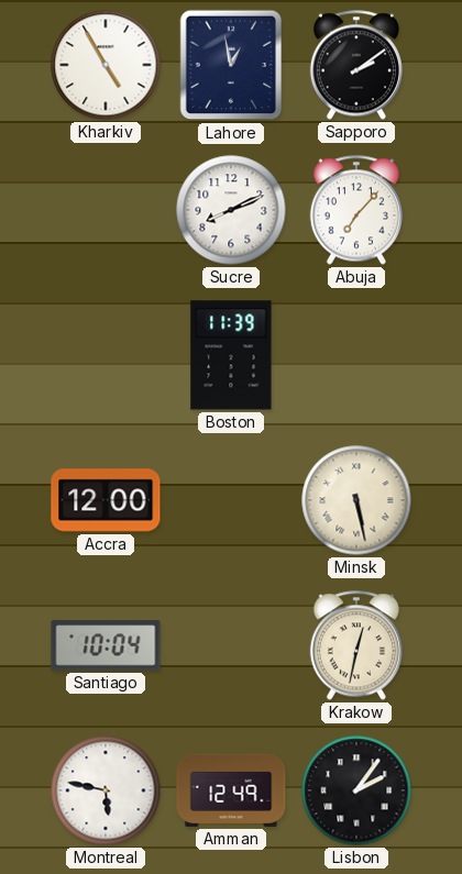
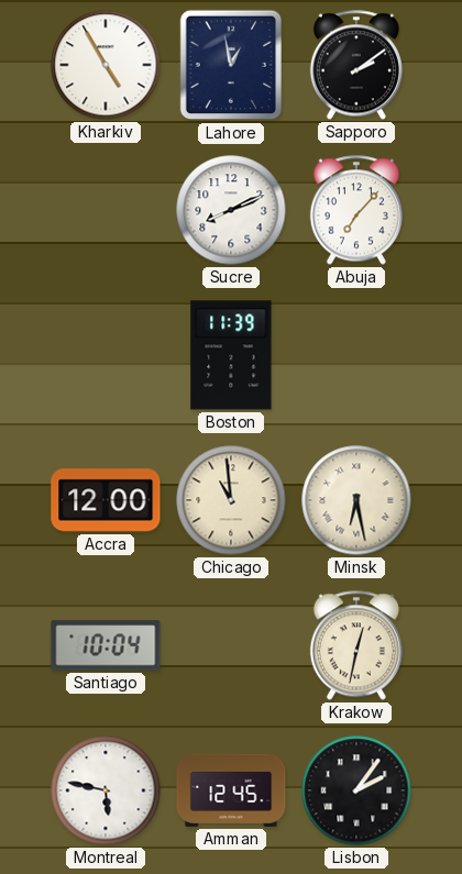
Chicago: none -> 10:59 (231, 500)
Minsk: 5:28 -> 6:28 (356, 500)
Amman: 12:49 -> 12:45 (231, 790)
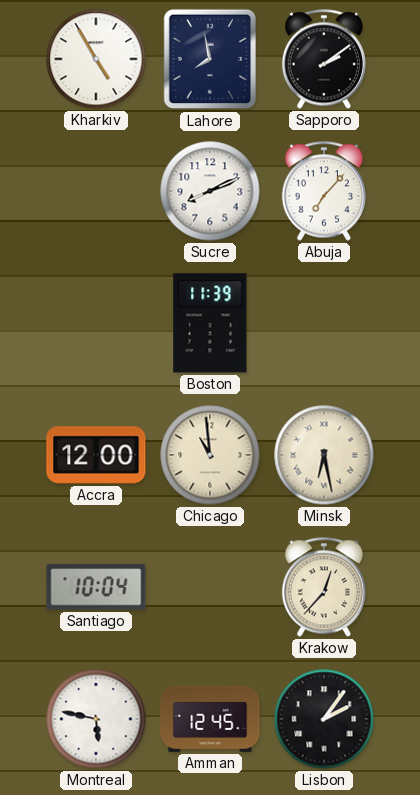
Lahore: 12:58 -> 7:58 (210, 59)
Krakow: 12:32 -> 12:37 (324, 587)
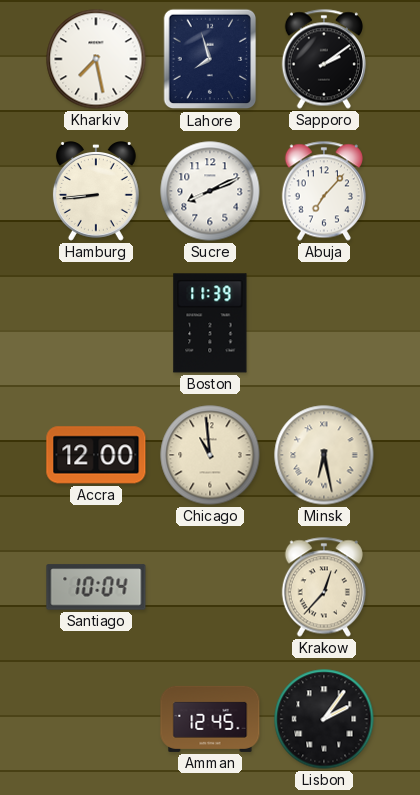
Kharkiv: 4:55 -> 7:28 (96, 59)
Lahore: 7:58 -> 7:57 (210, 59)
Hamburg: none -> 8:44 (96, 192)
Montreal: 5:47 -> none (96, 719)
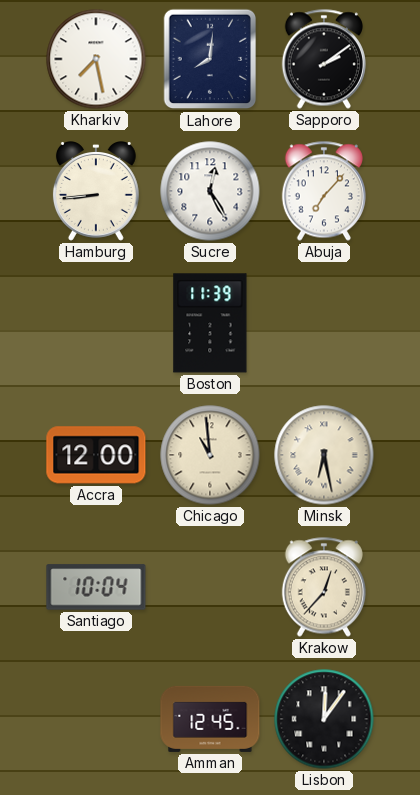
Lahore: 7:57 -> 8:01 (210, 59)
Sucre: 8:11 -> 12:25 (210, 191)
Lisbon: 2:06 -> 12:06 (324, 719)
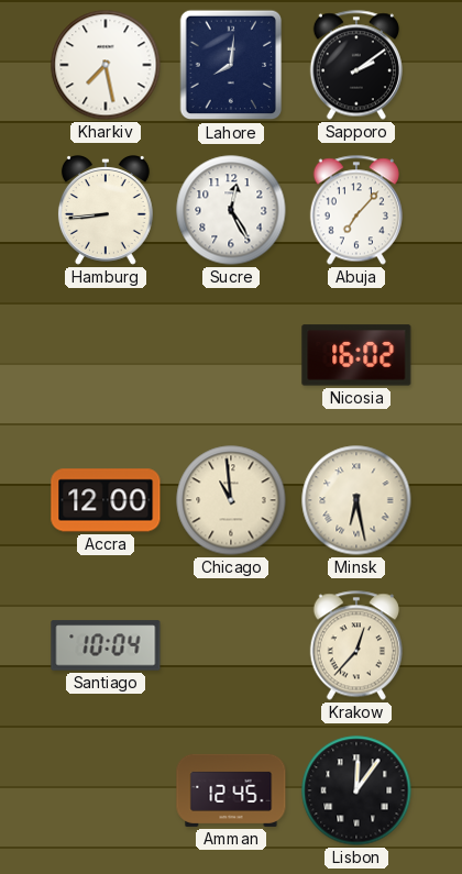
Boston: 11:39 -> none (210, 323)
Nicosia: none -> 16:02 (356, 355)
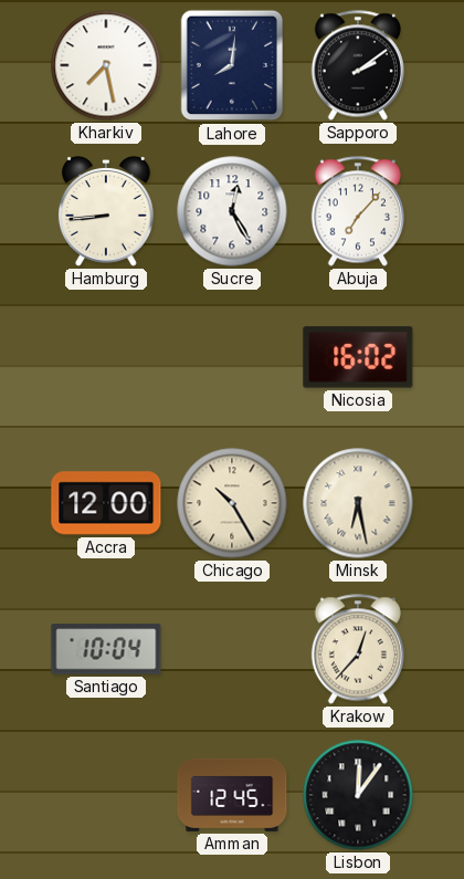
Chicago: 10:59 -> 10:25 (232, 503)
